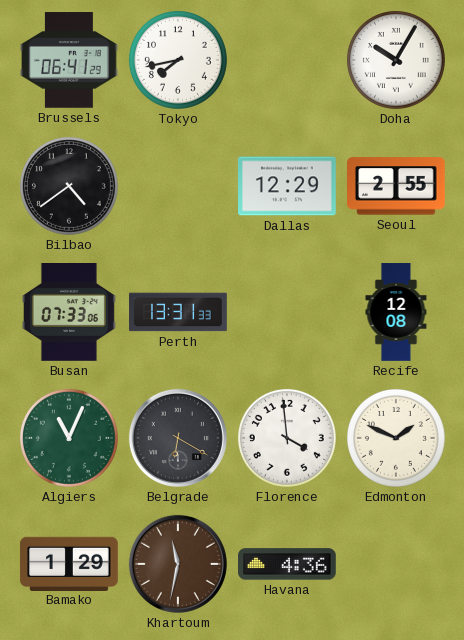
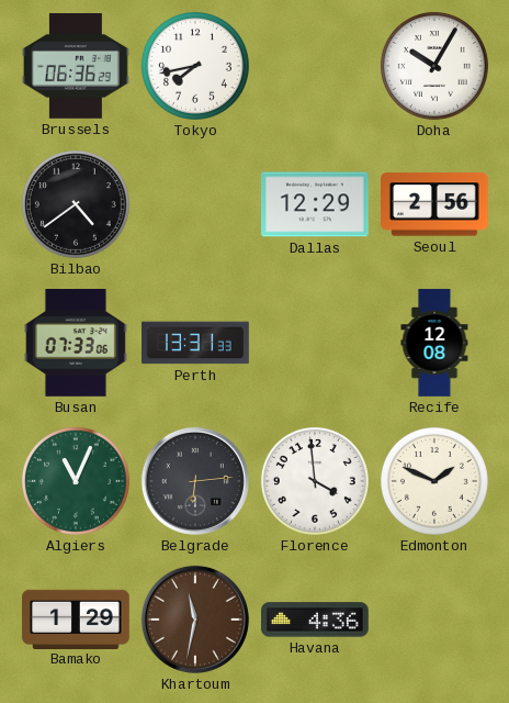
Brussels: 06:41 -> 06:36 (77, 66)
Seoul: 2:55 -> 2:56 (436, 204)
Belgrade: 6:20 -> 6:14 (195, 481)
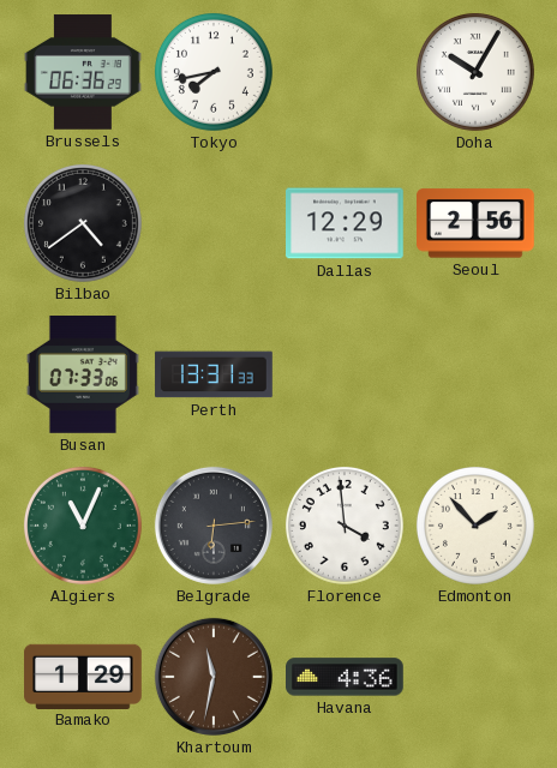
Recife: 12:08 -> none (434, 343)
Edmonton: 1:49 -> 1:53 (475, 526)
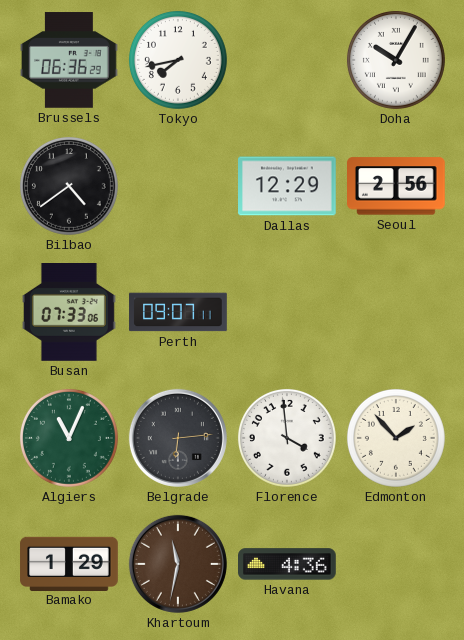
Perth: 13:31 -> 09:07 (178, 312)
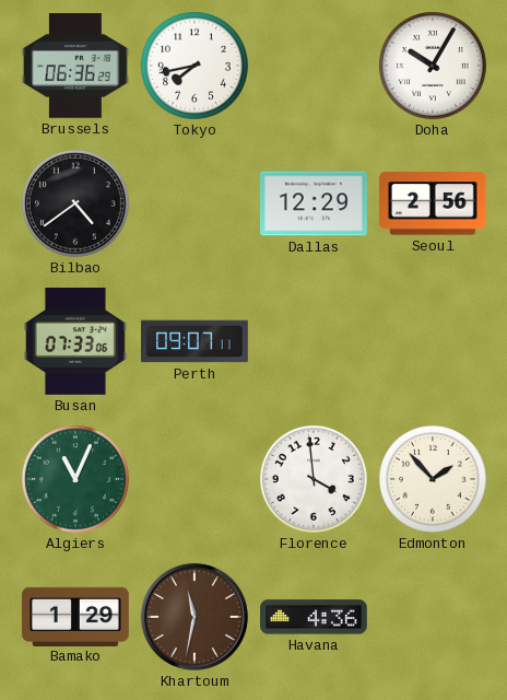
Belgrade: 6:14 -> none (178, 438)
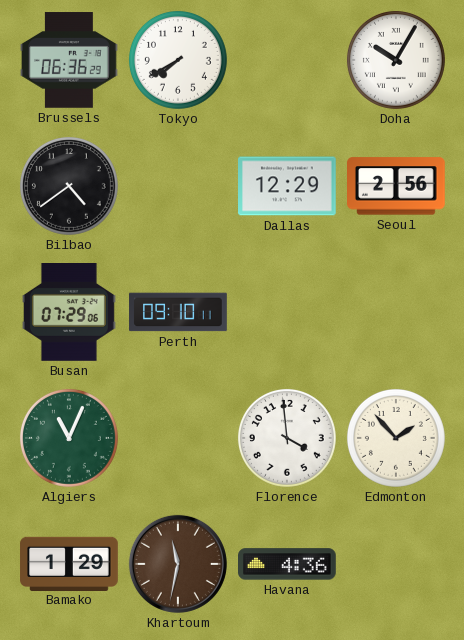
Tokyo: 7:43 -> 7:40 (178, 60)
Busan: 07:33 -> 07:29 (69, 313)
Perth: 09:07 -> 09:10 (178, 312)
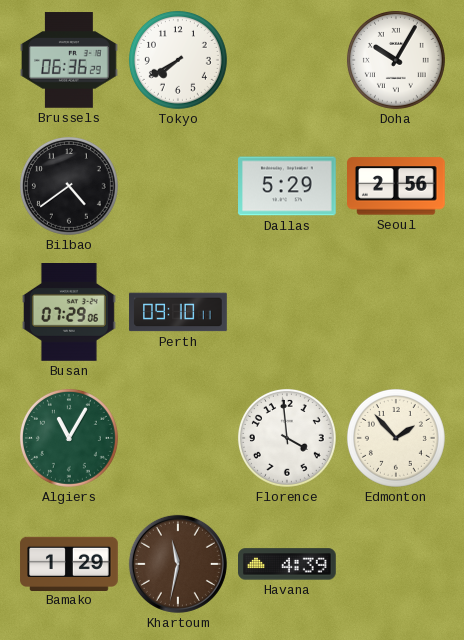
Dallas: 12:29 -> 5:29 (288, 186)
Algiers: 11:04 -> 11:05 (69, 438)
Havana: 4:36 -> 4:39 (288, 564)
